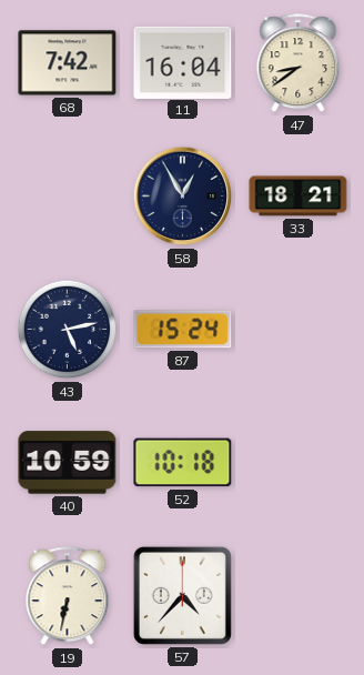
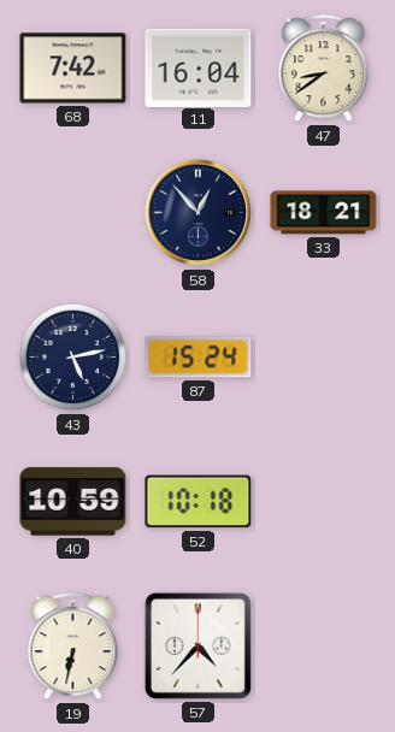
58: 12:55 -> 12:53 (199, 213)
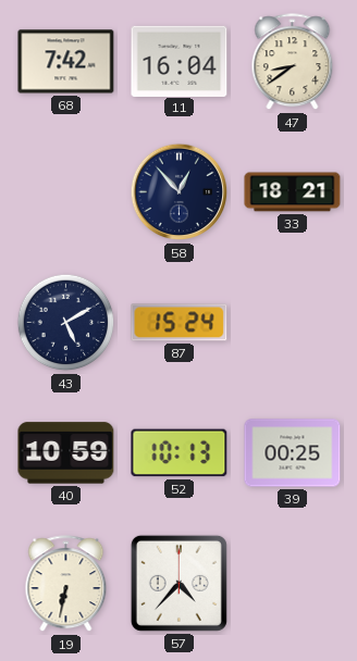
43: 5:13 -> 5:10 (66, 323)
52: 10:18 -> 10:13 (180, 453)
39: none -> 00:25 (293, 453)
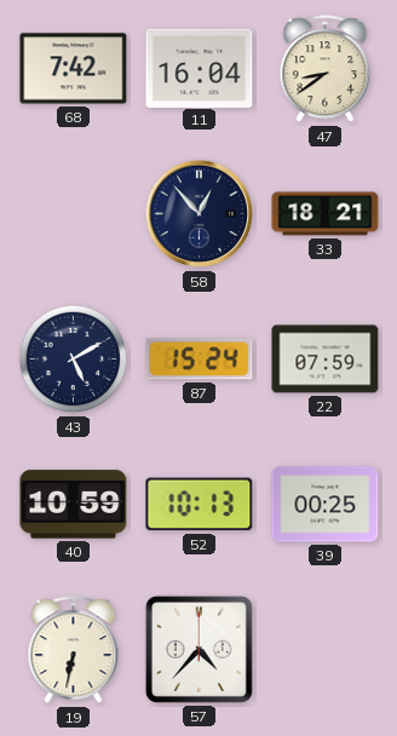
22: none -> 07:59 (326, 360)
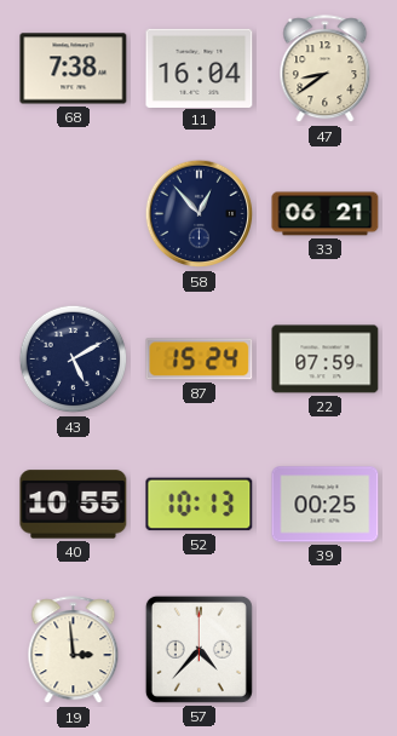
68: 7:42 -> 7:38 (74, 69)
33: 18:21 -> 06:21 (326, 214)
40: 10:59 -> 10:55 (74, 505)
19: 6:32 -> 2:59 (74, 650)
